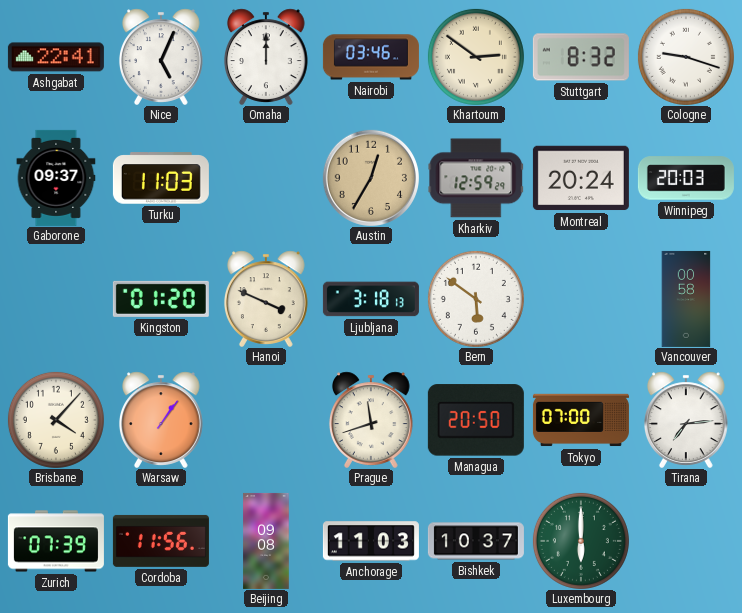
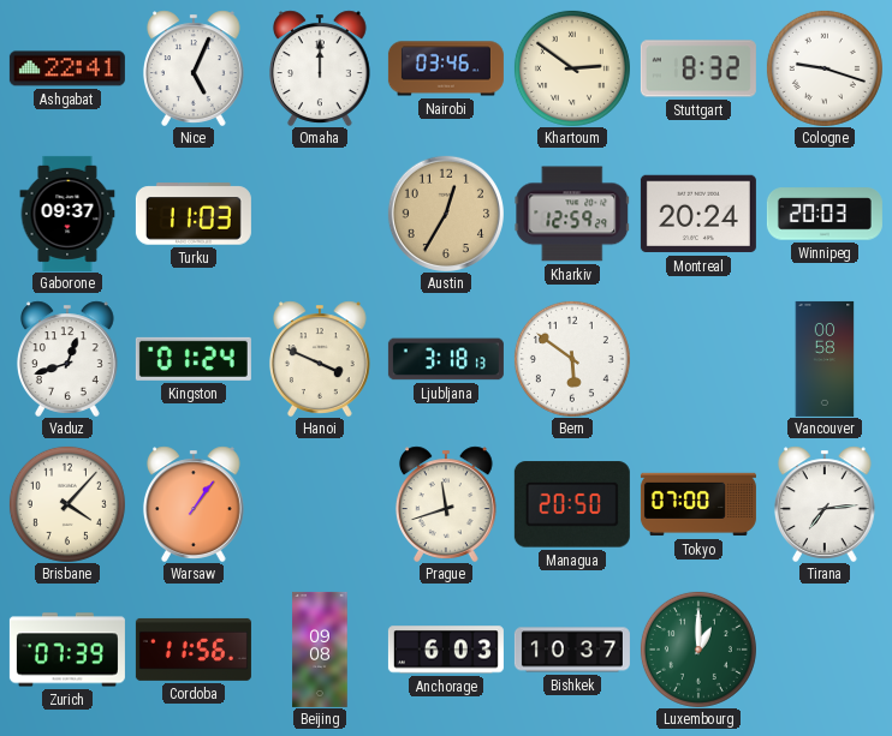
Vaduz: none -> 12:42 (67, 359)
Kingston: 01:20 -> 01:24 (194, 359)
Anchorage: 11:03 -> 6:03 (446, 650)
Luxembourg: 6:00 -> 1:00 (698, 650)
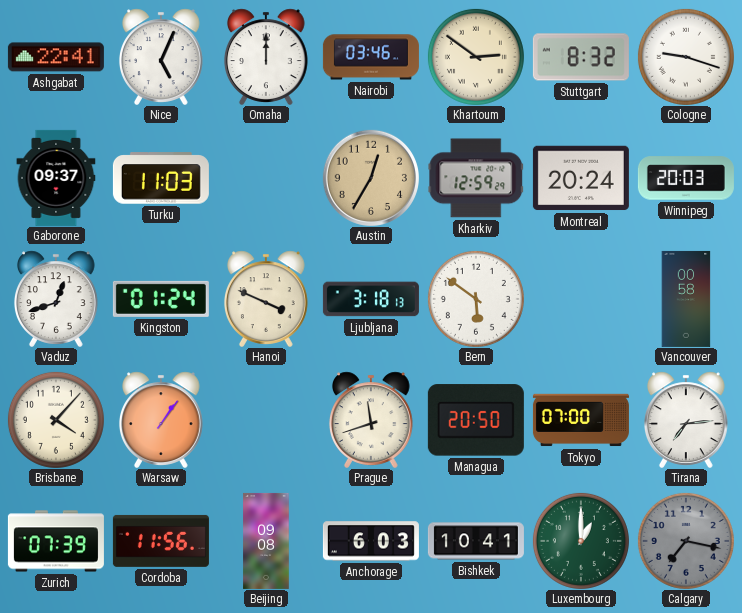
Bishkek: 10:37 -> 10:41 (476, 541)
Calgary: none -> 7:17 (686, 541)
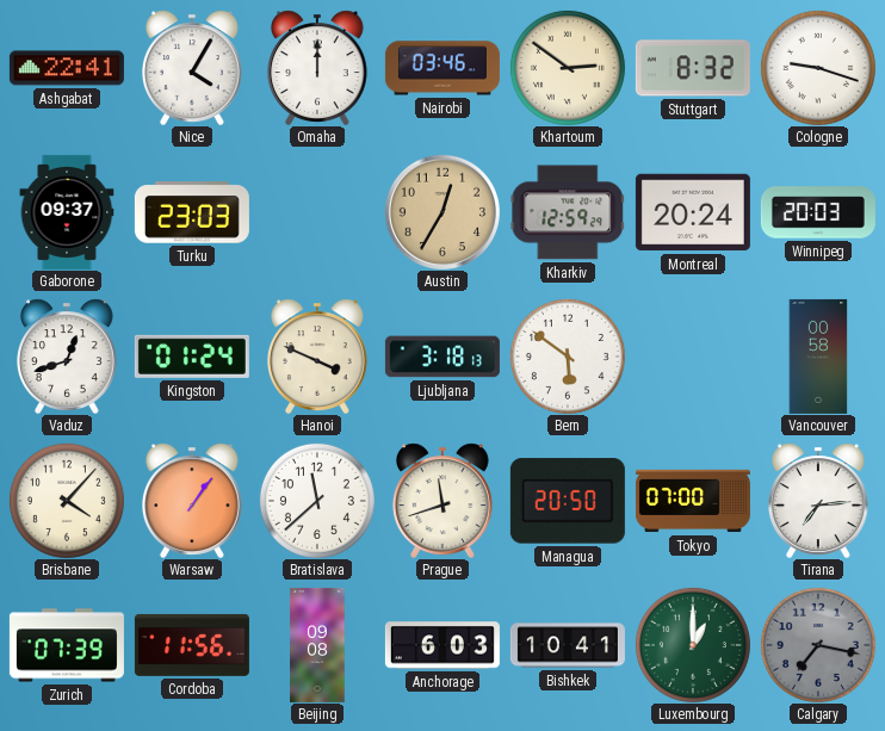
Nice: 5:04 -> 4:05 (192, 68)
Turku: 11:03 -> 23:03 (192, 212)
Bratislava: none -> 11:38 (317, 501)
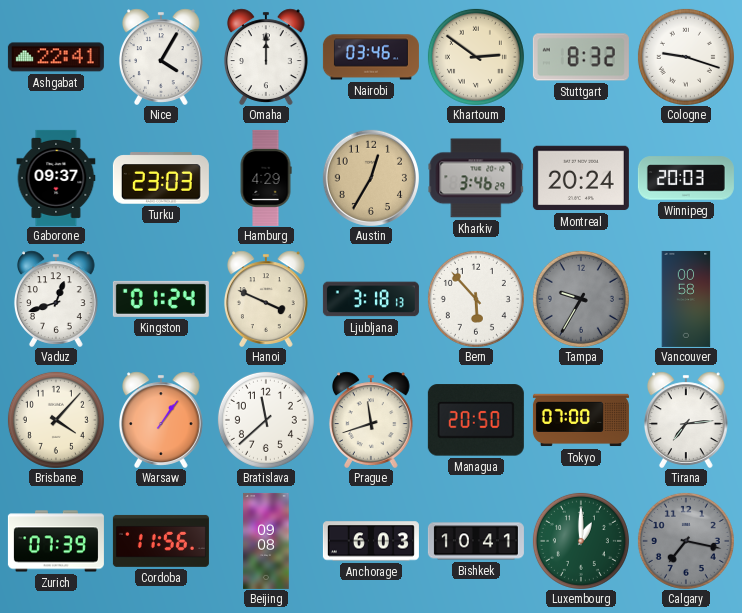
Hamburg: none -> 4:29 (266, 178)
Kharkiv: 12:59 -> 3:46 (476, 178)
Bern: 5:51 -> 5:53 (476, 299)
Tampa: none -> 9:35 (581, 299)
